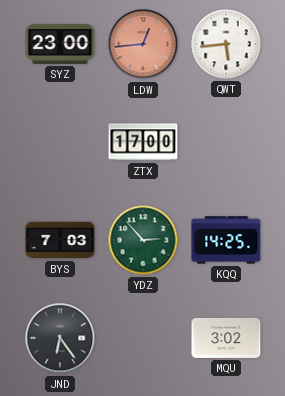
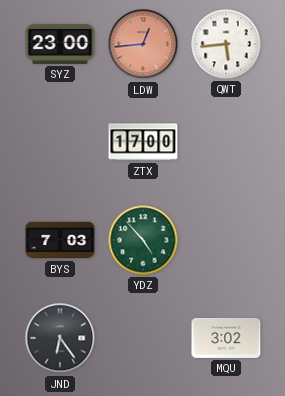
YDZ: 2:53 -> 4:53 (143, 240)
KQQ: 14:25 -> none (226, 240)
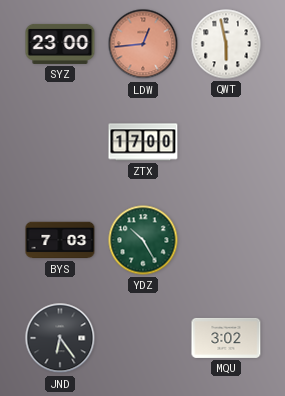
QWT: 5:44 -> 5:58 (226, 44)
YDZ: 4:53 -> 10:25 (143, 240)
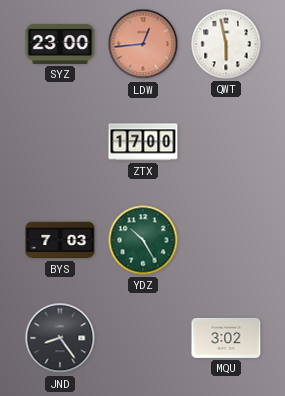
JND: 6:24 -> 8:24 (60, 338)
